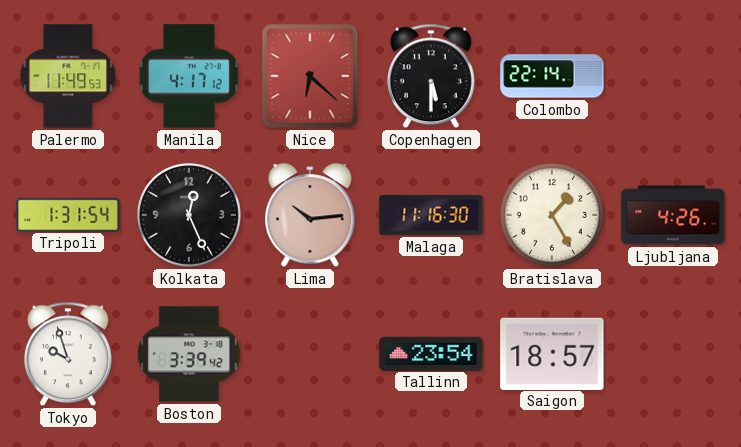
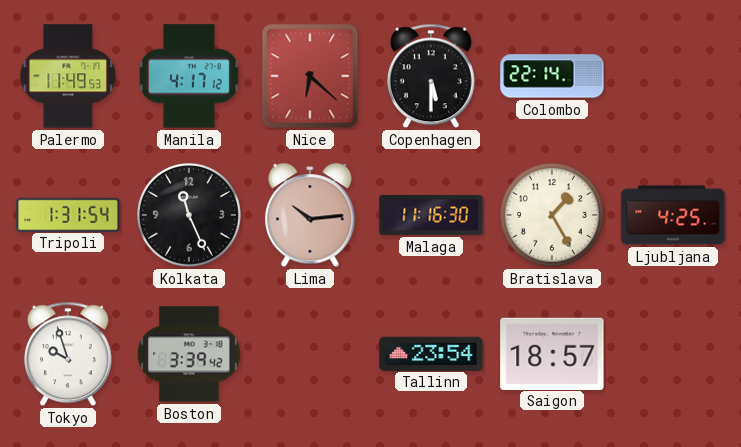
Kolkata: 12:26 -> 11:26 (189, 215)
Ljubljana: 4:26 -> 4:25 (673, 215)
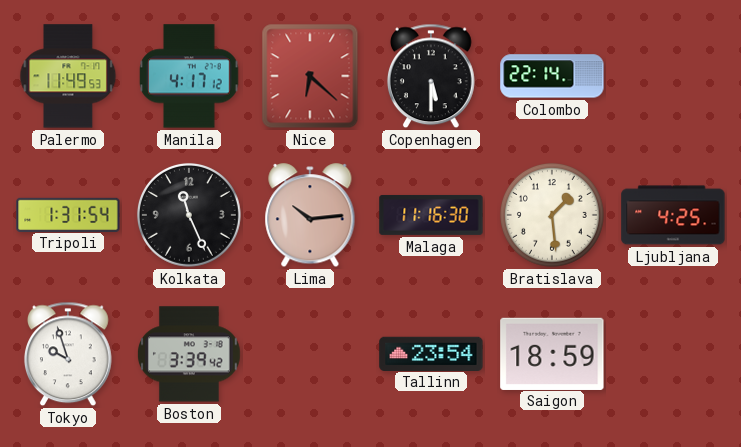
Bratislava: 1:25 -> 1:29 (552, 215)
Saigon: 18:57 -> 18:59 (552, 353)
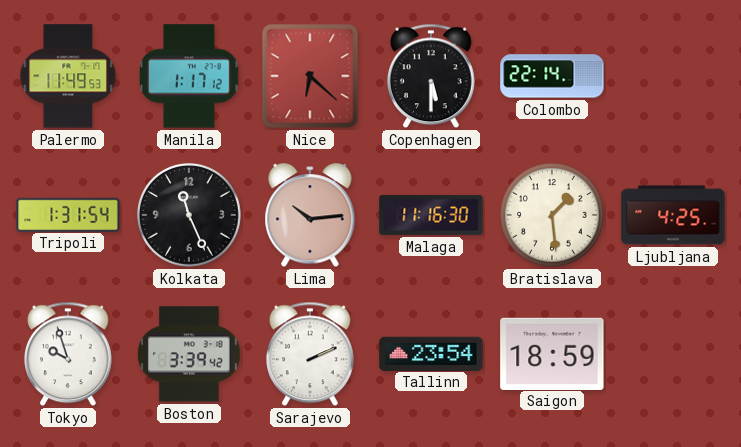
Manila: 4:17 -> 1:17 (189, 76)
Sarajevo: none -> 2:11 (310, 354)
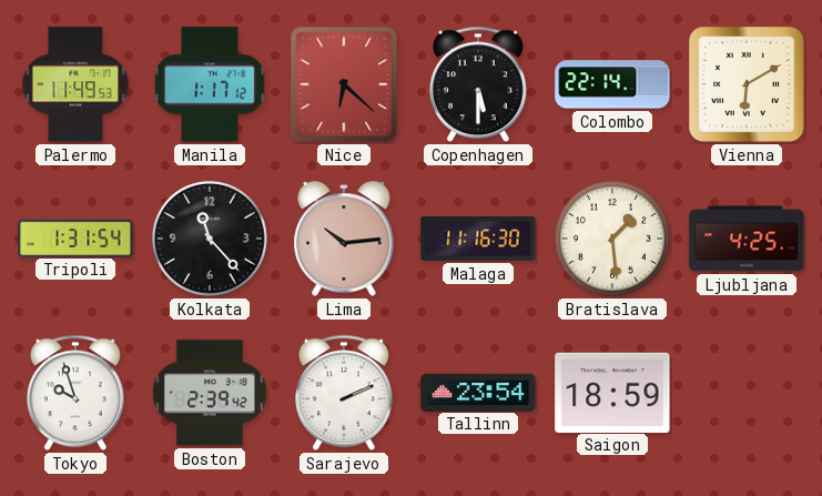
Vienna: none -> 6:10 (747, 84)
Kolkata: 11:26 -> 11:23 (210, 239)
Boston: 3:39 -> 2:39 (210, 393)
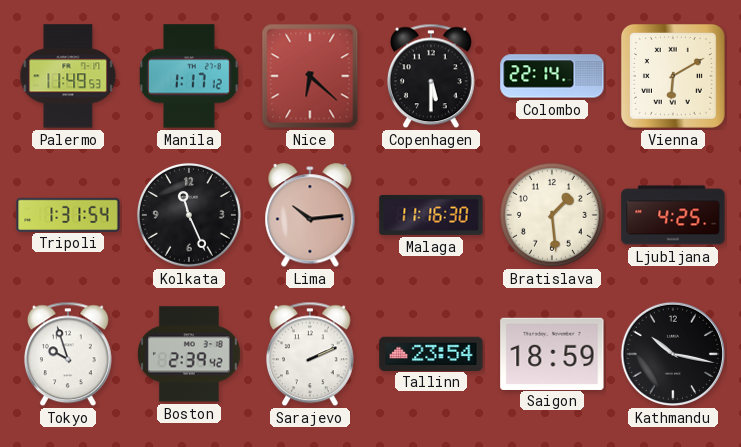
Kolkata: 11:23 -> 11:26 (189, 215)
Kathmandu: none -> 10:17 (673, 354)
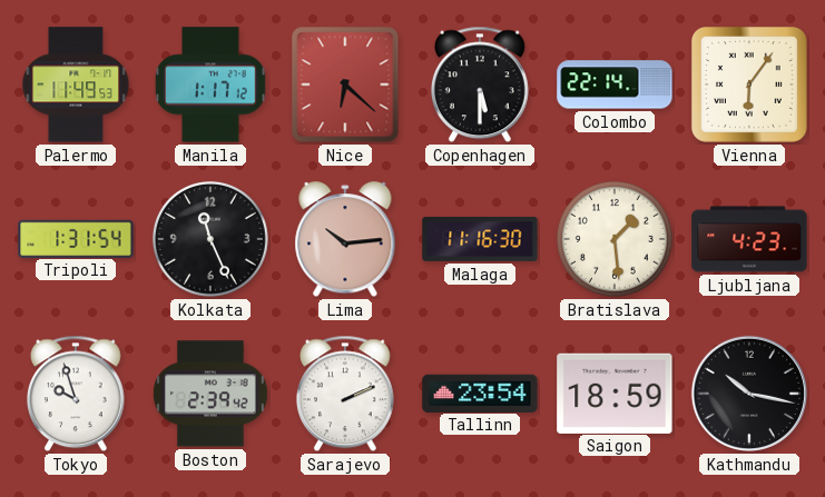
Vienna: 6:10 -> 6:06 (749, 85)
Ljubljana: 4:25 -> 4:23 (749, 239)
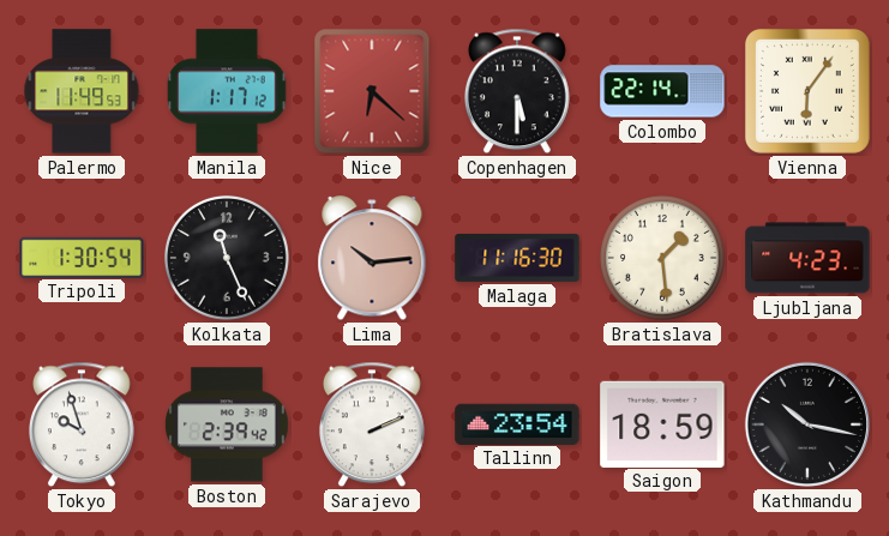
Tripoli: 1:31 -> 1:30 (82, 257)
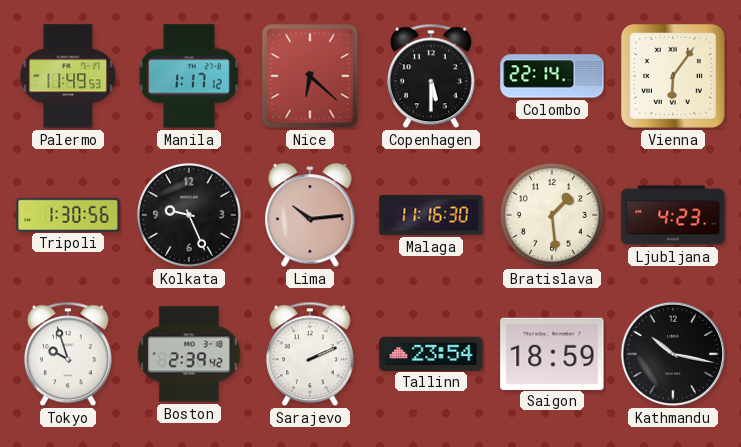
Tripoli: 1:30:54 -> 1:30:56 (68, 214)
Kolkata: 11:26 -> 9:26 (189, 215)
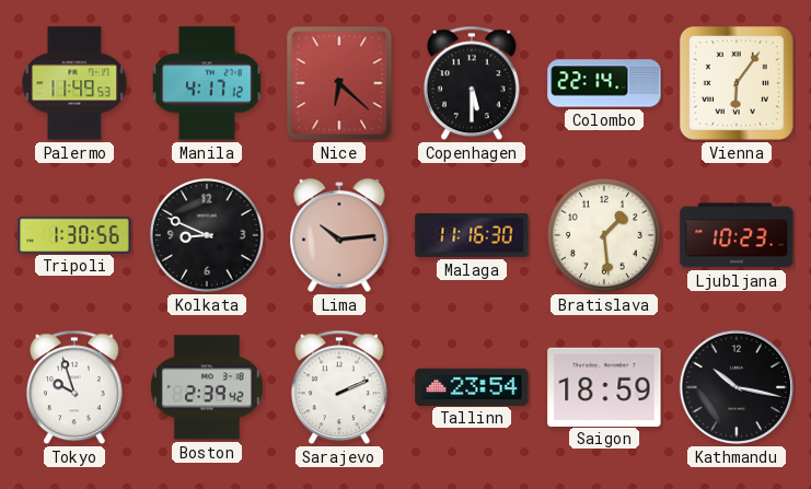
Manila: 1:17 -> 4:17 (207, 83)
Kolkata: 9:26 -> 8:49 (207, 235)
Ljubljana: 4:23 -> 10:23 (737, 235)
